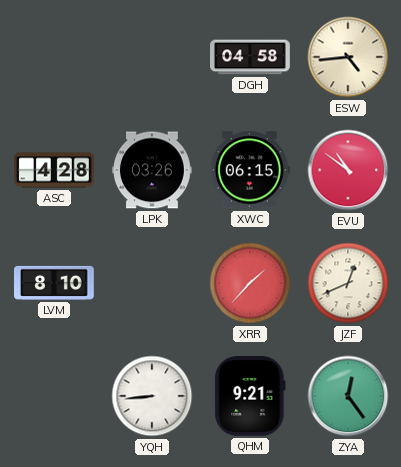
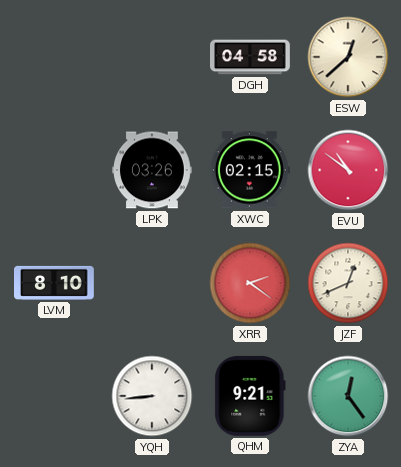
ESW: 4:44 -> 12:38 (348, 57)
ASC: 4:28 -> none (55, 170)
XWC: 06:15 -> 02:15 (250, 170)
XRR: 1:37 -> 2:21 (250, 283)
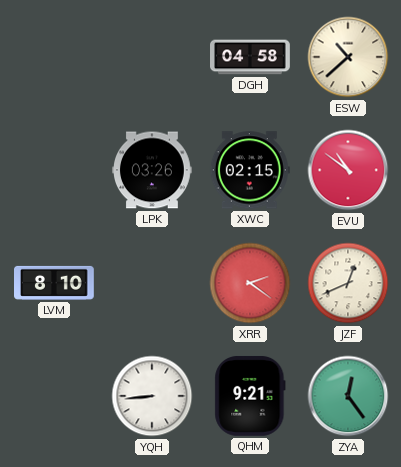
ESW: 12:38 -> 10:38 (348, 57)
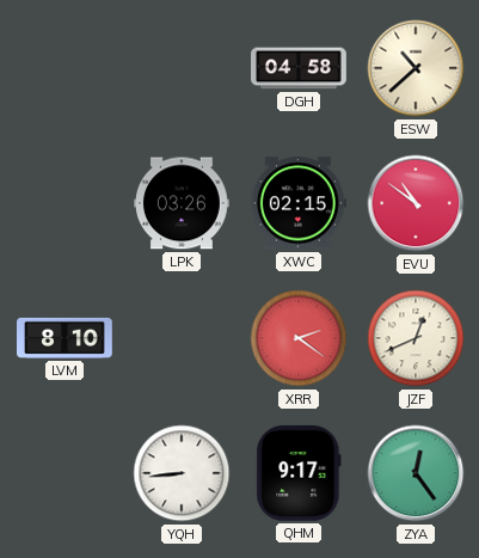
QHM: 9:21 -> 9:17 (299, 473)
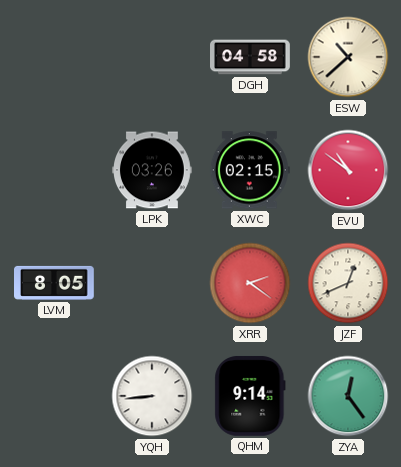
LVM: 8:10 -> 8:05 (55, 283)
QHM: 9:17 -> 9:14 (250, 396)
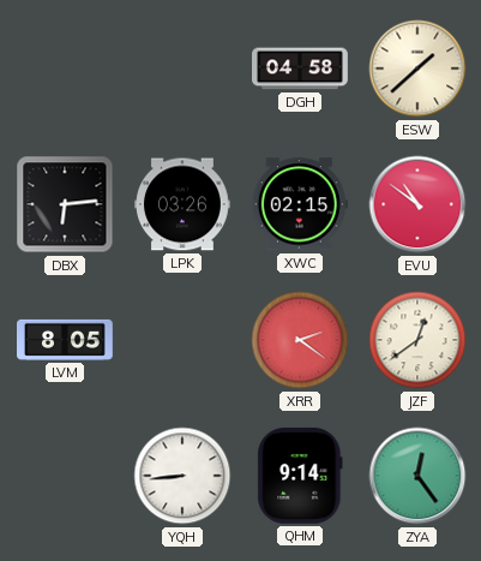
ESW: 10:38 -> 1:38 (417, 68)
DBX: none -> 6:14 (65, 204)
JZF: 12:41 -> 12:39 (417, 340)
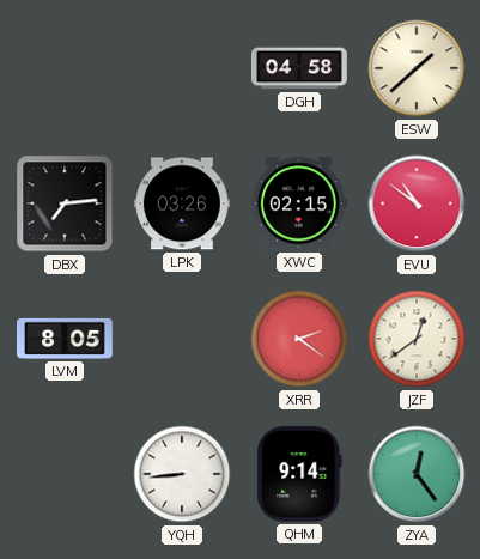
DBX: 6:14 -> 7:14 (65, 203)
